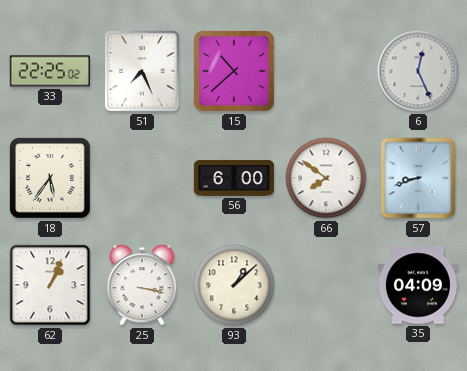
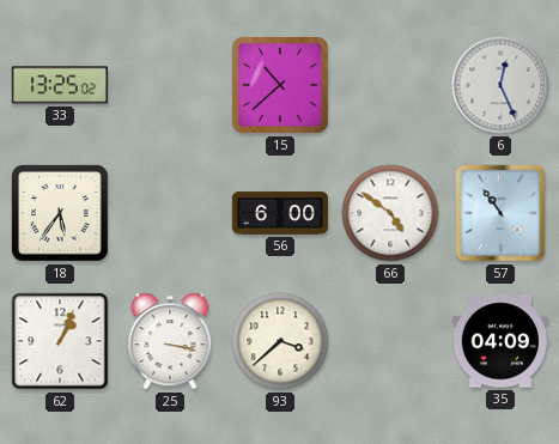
33: 22:25 -> 13:25 (60, 85)
51: 7:26 -> none (142, 71)
66: 7:51 -> 4:51 (390, 213)
57: 8:42 -> 10:54 (500, 213)
93: 1:08 -> 3:38 (280, 341)
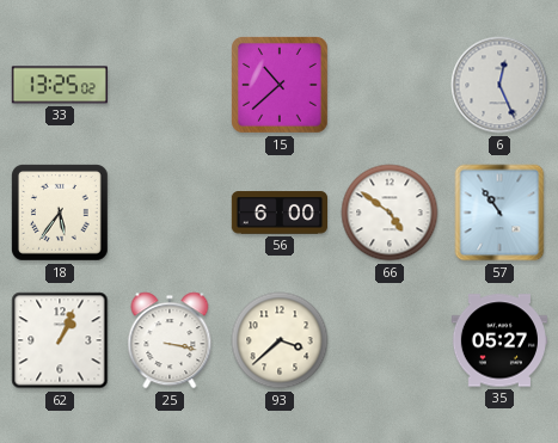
35: 04:09 -> 05:27 (499, 340)
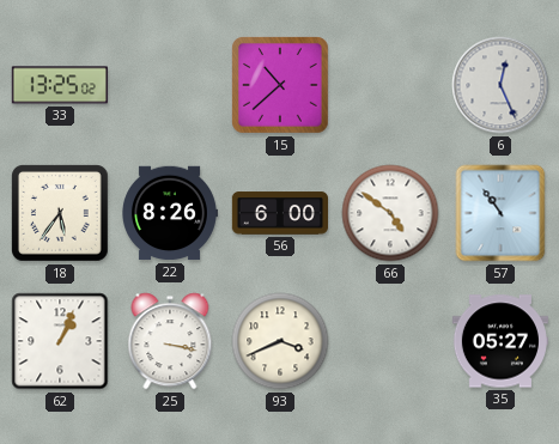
22: none -> 8:26 (170, 213)
93: 3:38 -> 3:41 (280, 341)
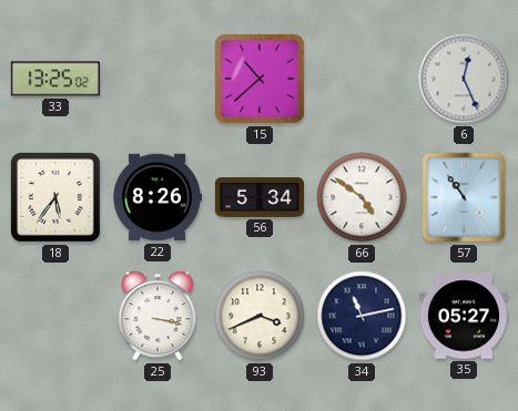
56: 6:00 -> 5:34 (258, 197)
62: 1:04 -> none (60, 341)
34: none -> 11:13 (362, 316)
